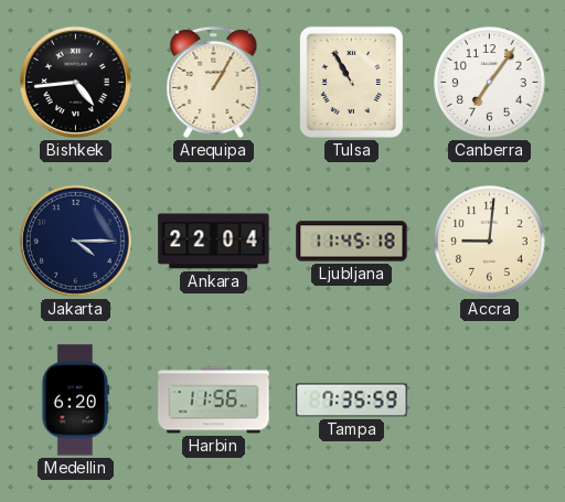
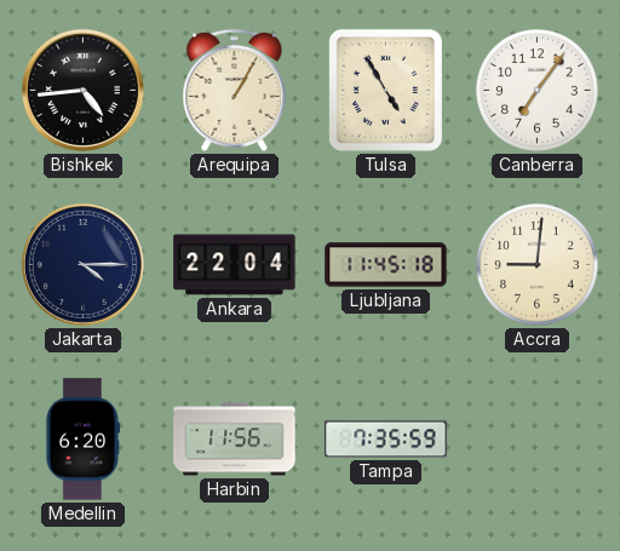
Tulsa: 10:55 -> 4:55 (385, 90)
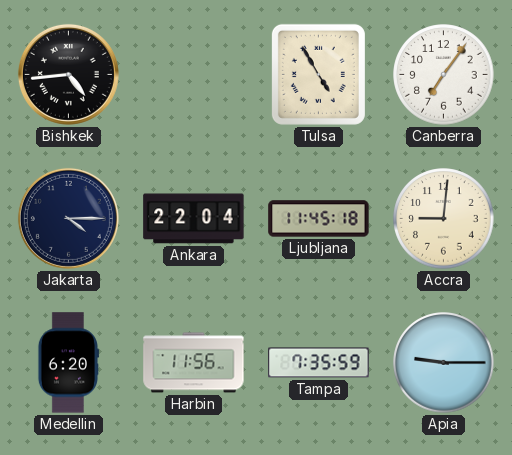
Arequipa: 1:05 -> none (235, 90)
Apia: none -> 9:15 (444, 363)
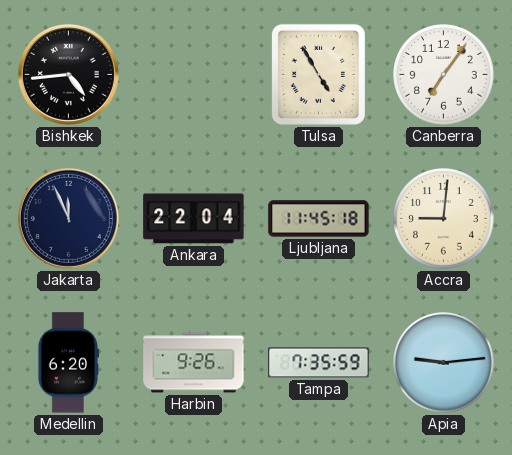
Jakarta: 4:15 -> 11:56 (68, 218)
Harbin: 11:56 -> 9:26 (194, 363)
Apia: 9:15 -> 9:14 (444, 363)
